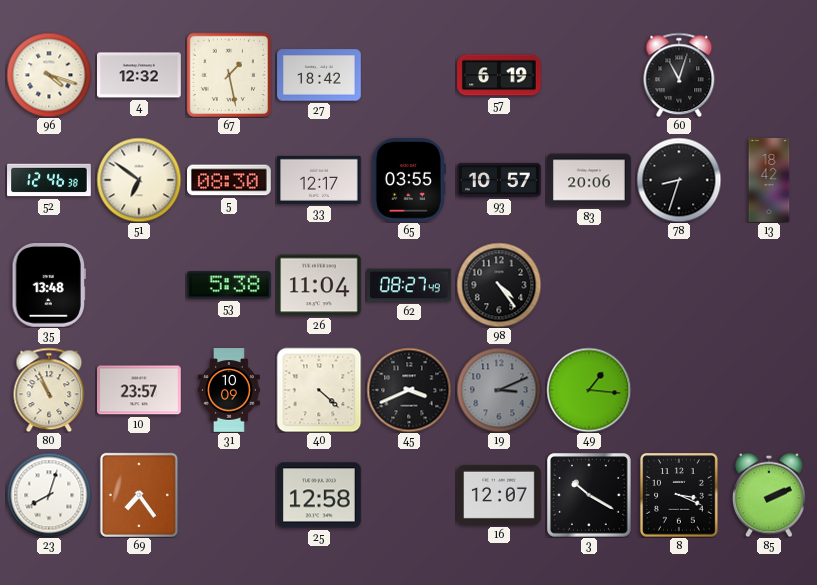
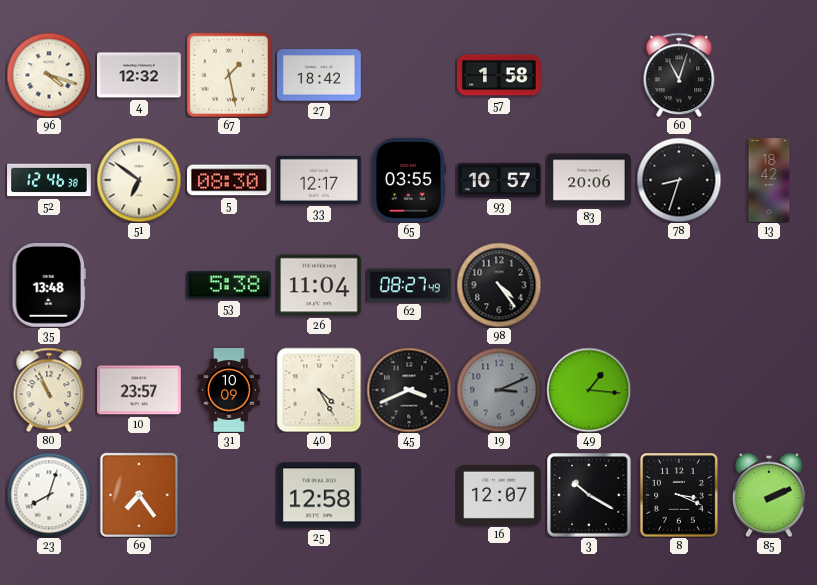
57: 6:19 -> 1:58 (499, 75)
40: 4:22 -> 4:25 (319, 390)
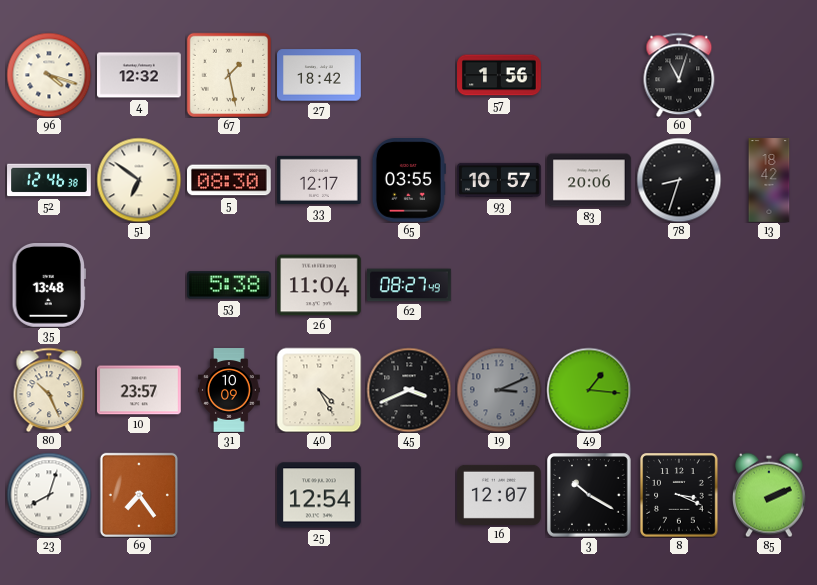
57: 1:58 -> 1:56 (499, 75)
98: 4:24 -> none (499, 285)
80: 10:56 -> 10:26 (49, 390)
25: 12:58 -> 12:54 (320, 495)
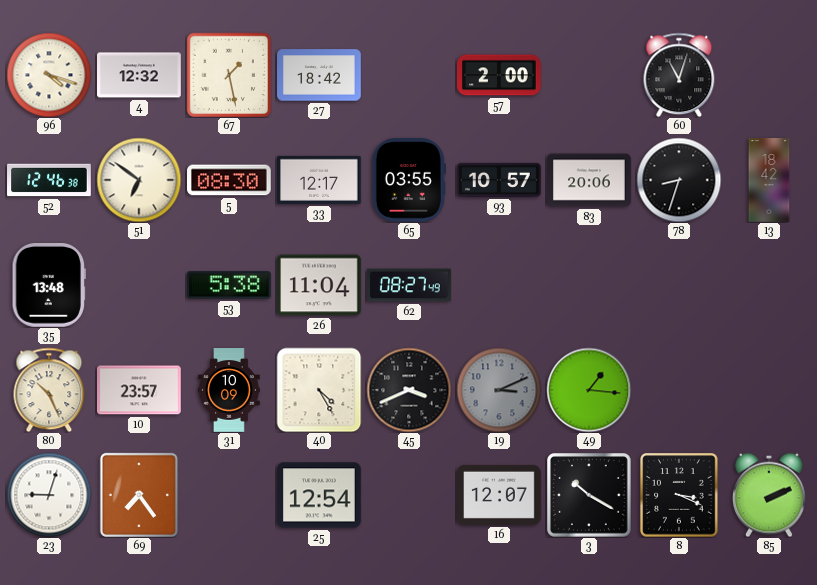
57: 1:56 -> 2:00 (499, 75)
23: 8:03 -> 9:03 (49, 495)
